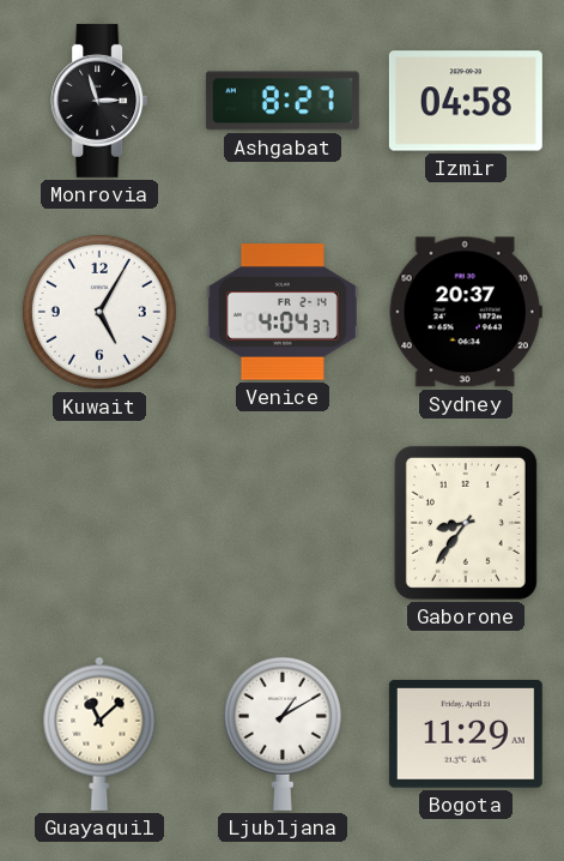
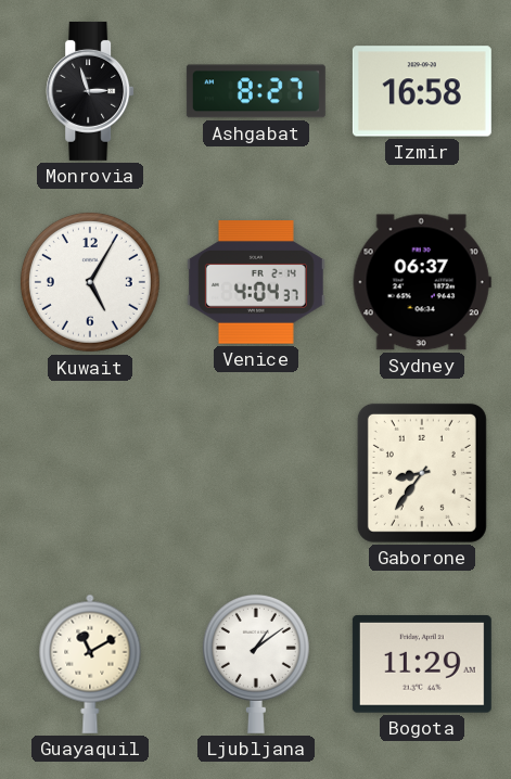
Izmir: 04:58 -> 16:58 (422, 91)
Sydney: 20:37 -> 06:37 (422, 282)
Guayaquil: 11:08 -> 11:10 (90, 664)
Ljubljana: 1:10 -> 1:09 (256, 663)
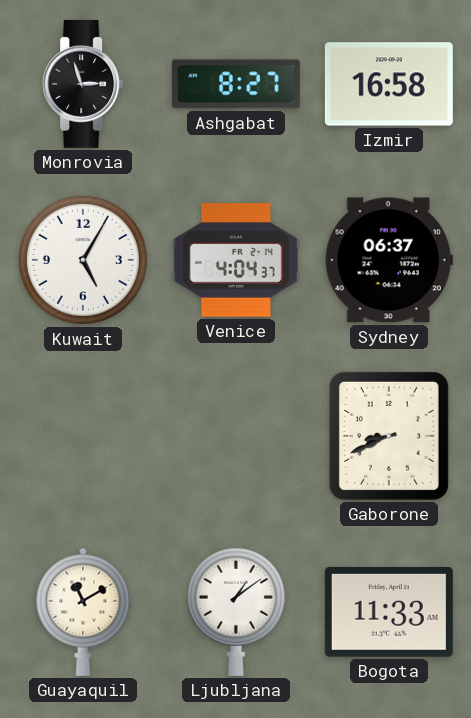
Gaborone: 8:36 -> 8:41 (389, 436)
Bogota: 11:29 -> 11:33 (389, 612)
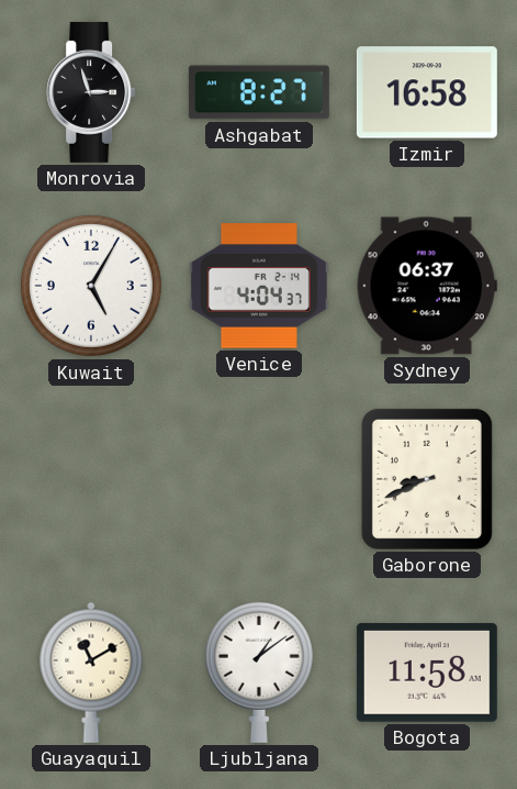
Bogota: 11:33 -> 11:58 (427, 673)
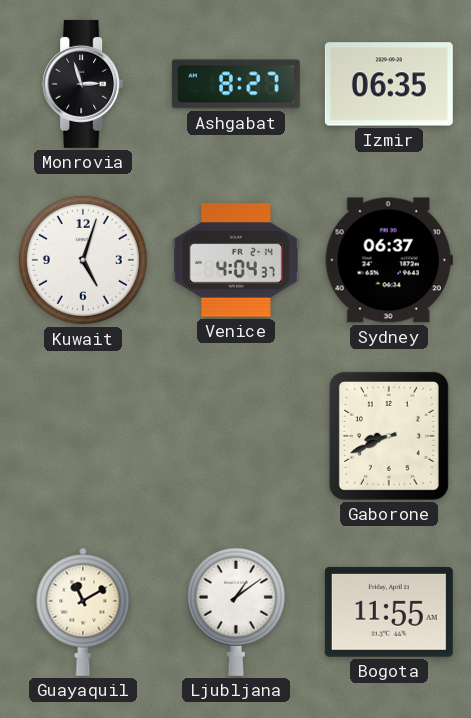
Izmir: 16:58 -> 06:35 (389, 84)
Kuwait: 5:05 -> 5:03 (83, 260)
Bogota: 11:58 -> 11:55 (389, 612)
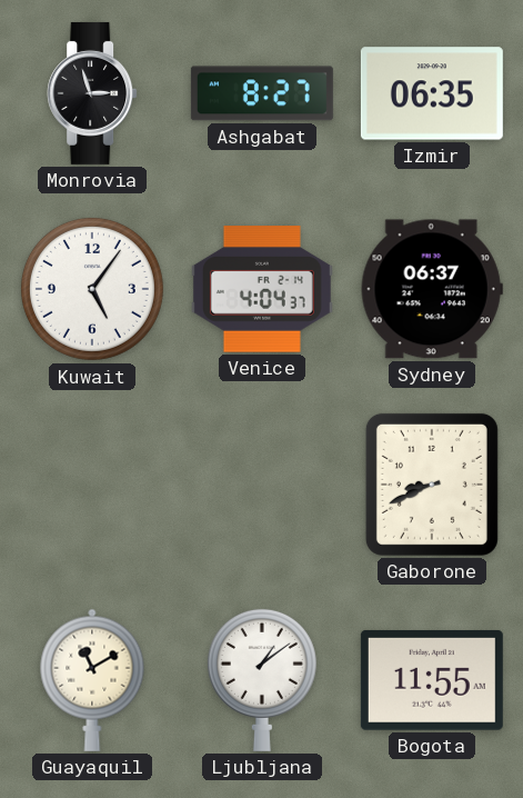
Kuwait: 5:03 -> 5:06 (92, 289)
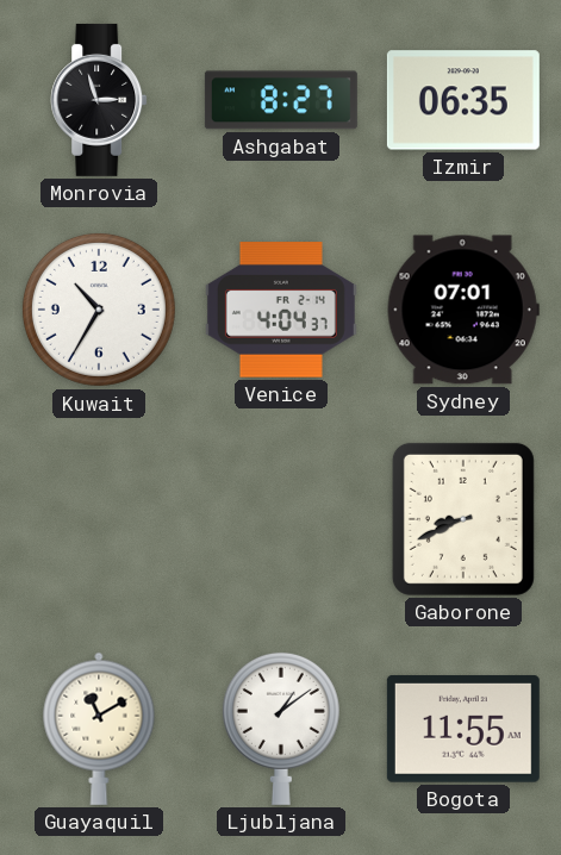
Kuwait: 5:06 -> 10:35 (99, 310)
Sydney: 06:37 -> 07:01 (463, 310)
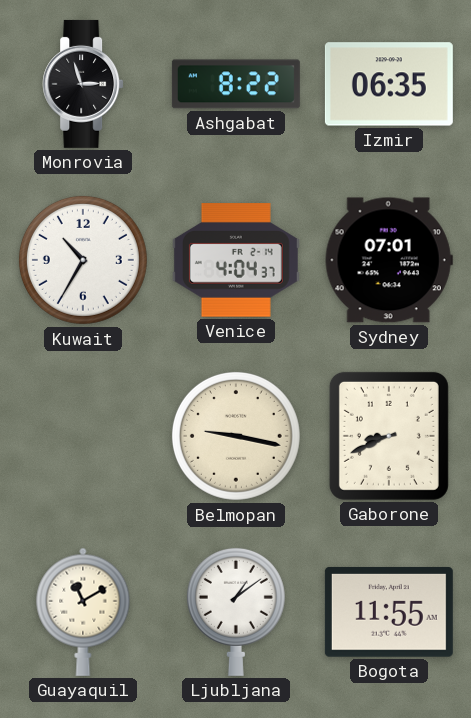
Ashgabat: 8:27 -> 8:22 (236, 84)
Belmopan: none -> 9:17 (236, 436)
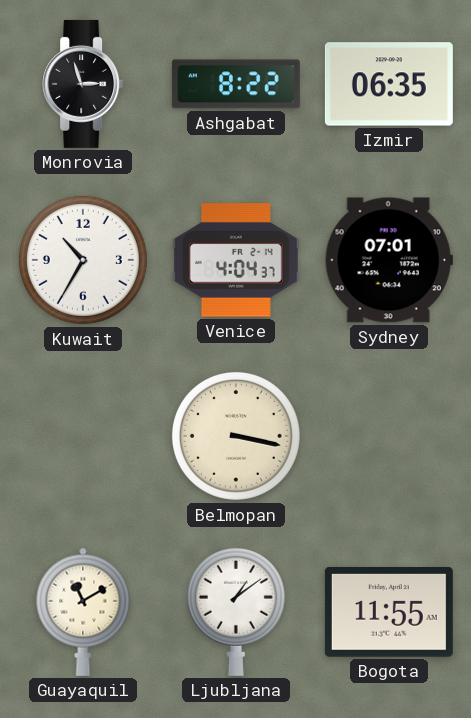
Belmopan: 9:17 -> 3:17 (236, 436)
Gaborone: 8:41 -> none (389, 436)
